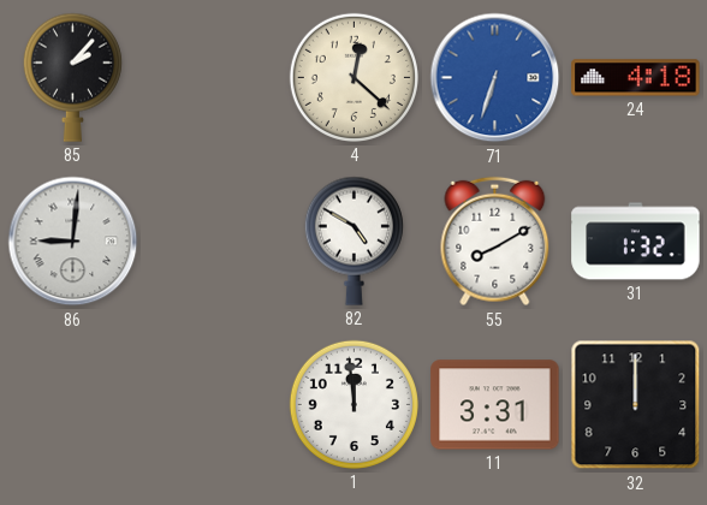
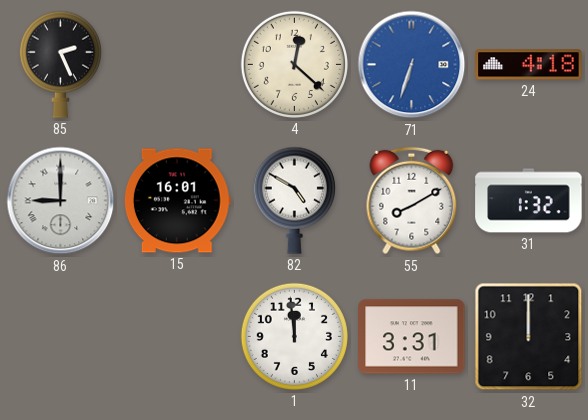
85: 2:07 -> 2:26 (60, 64)
86: 9:01 -> 9:00 (61, 201)
15: none -> 16:01 (177, 201)
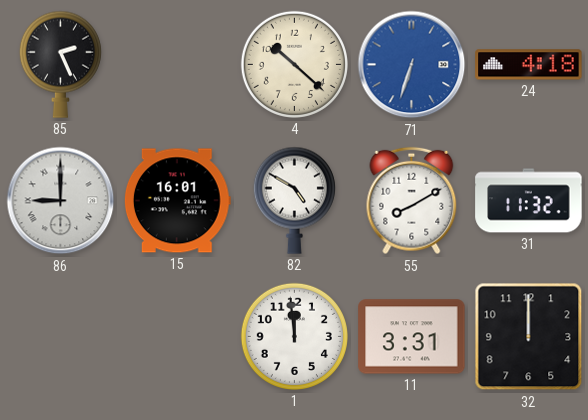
4: 12:22 -> 10:22 (294, 64)
31: 1:32 -> 11:32 (529, 201)
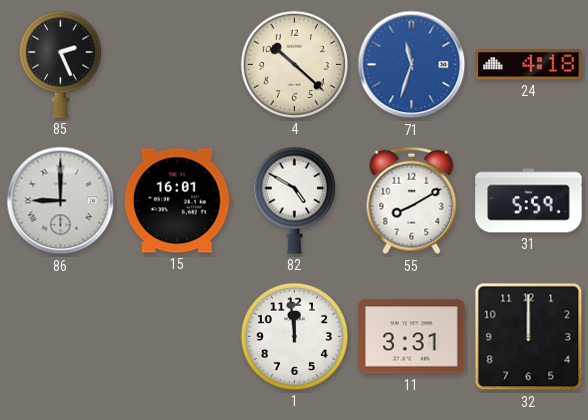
71: 6:33 -> 11:33 (412, 65)
31: 11:32 -> 5:59 (529, 201)
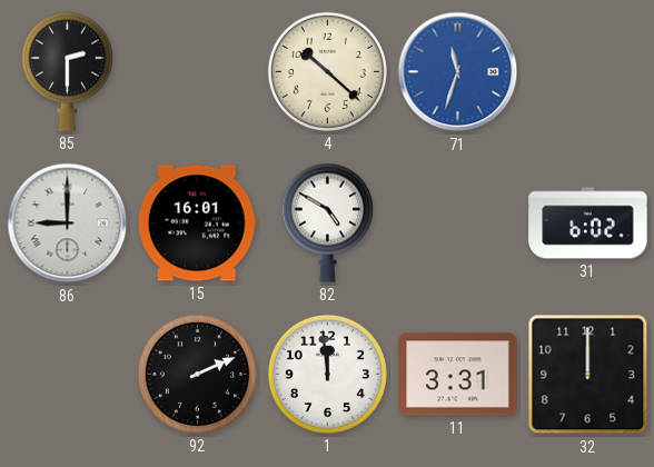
85: 2:26 -> 2:30 (67, 71)
24: 4:18 -> none (529, 65)
55: 8:10 -> none (412, 201)
31: 5:59 -> 6:02 (588, 223)
92: none -> 2:11 (197, 374)
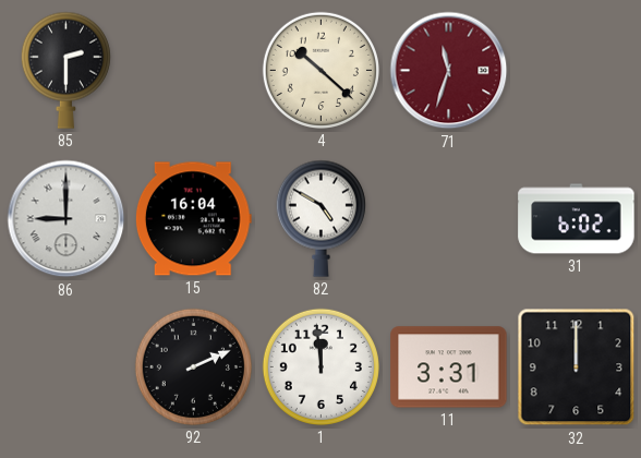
71 dial: blue -> burgundy (449, 71)
15: 16:01 -> 16:04 (193, 219)
